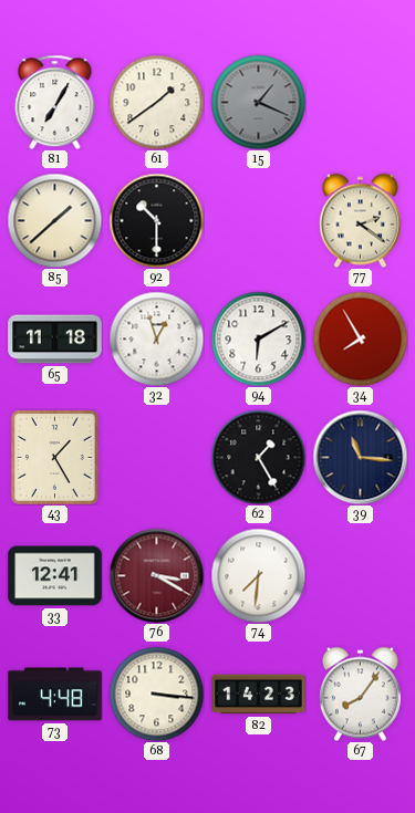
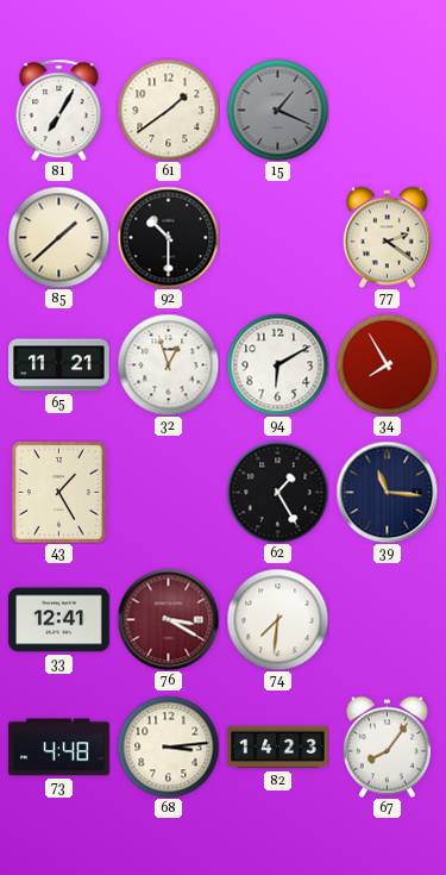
65: 11:18 -> 11:21 (59, 365)
68: 3:16 -> 3:14 (168, 746)
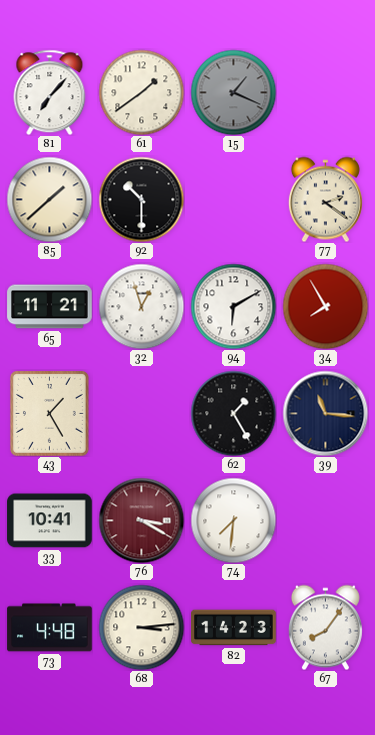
81: 7:05 -> 7:07 (50, 92)
33: 12:41 -> 10:41 (50, 521)
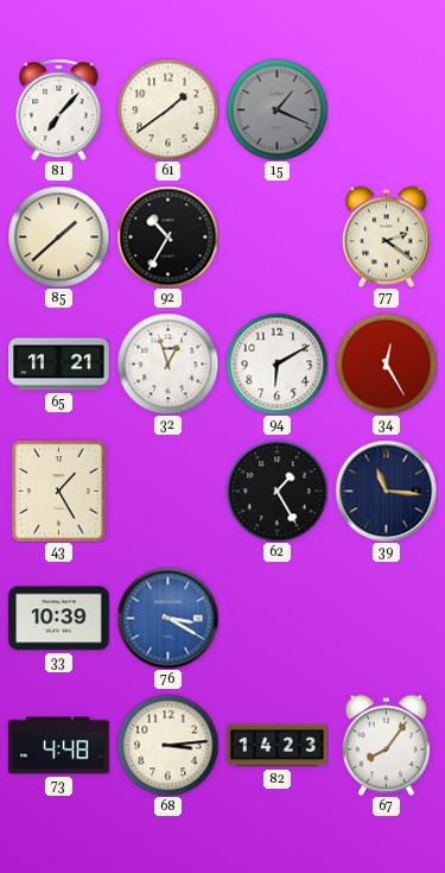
92: 10:30 -> 10:35 (167, 236)
34: 7:55 -> 12:25 (386, 363)
33: 10:41 -> 10:39 (59, 619)
76 dial: burgundy -> blue (167, 618)
74: 7:31 -> none (233, 520)
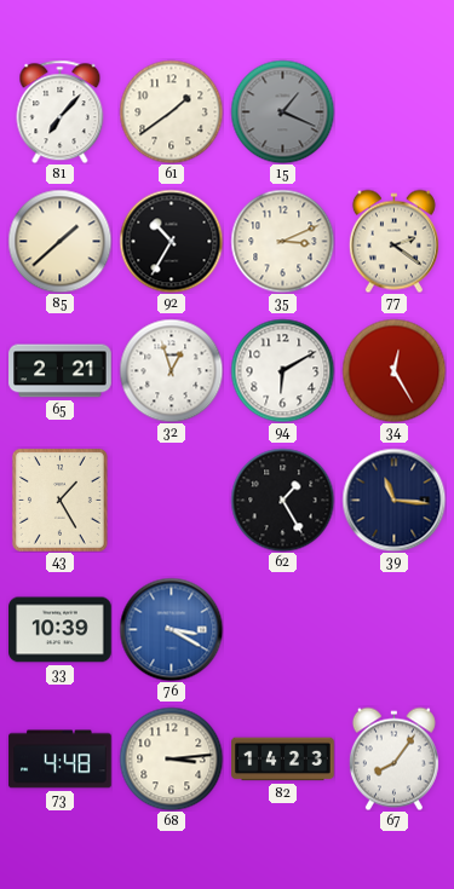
35: none -> 3:11 (282, 241)
65: 11:21 -> 2:21 (61, 371)
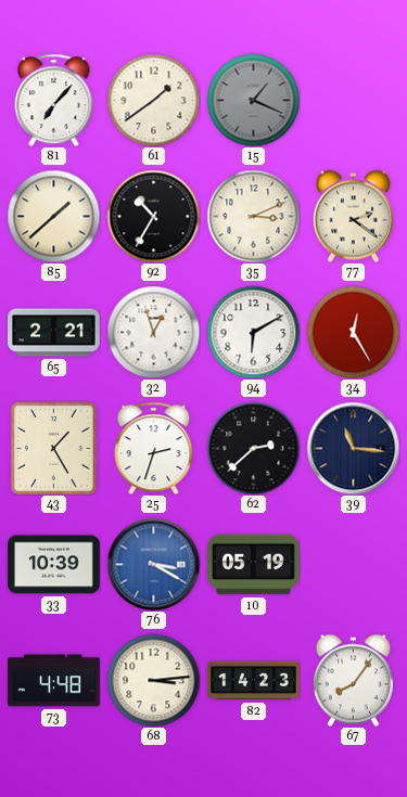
25: none -> 2:33 (154, 448)
62: 1:25 -> 2:38 (253, 448)
10: none -> 05:19 (254, 565)
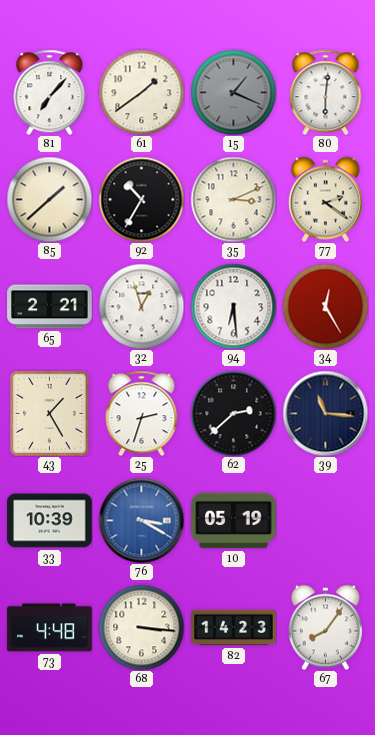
80: none -> 6:01 (326, 92)
94: 6:10 -> 6:29 (233, 306)
68: 3:14 -> 3:16 (141, 627)
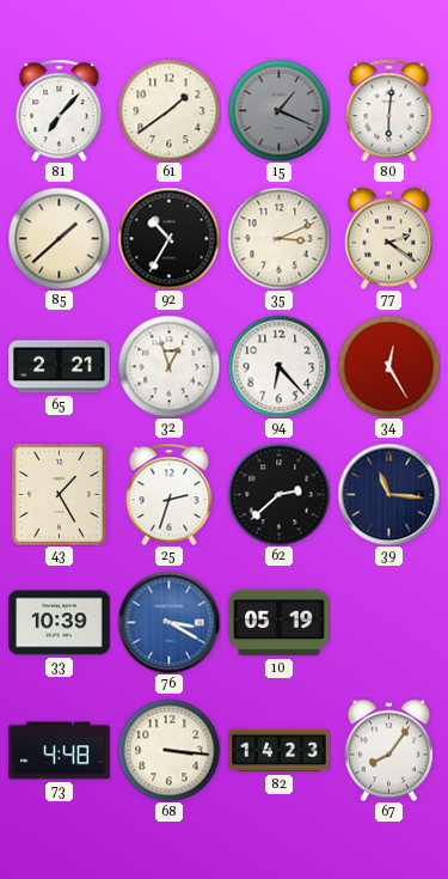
94: 6:29 -> 6:23 (278, 366)
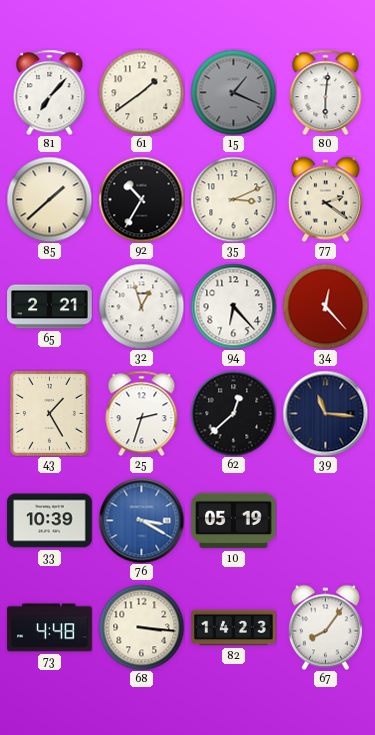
34: 12:25 -> 12:23 (325, 306)
62: 2:38 -> 12:38 (233, 413)
